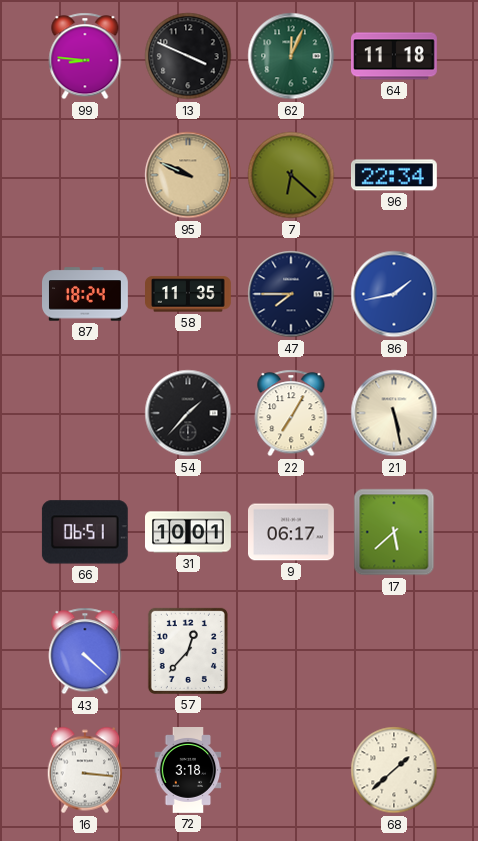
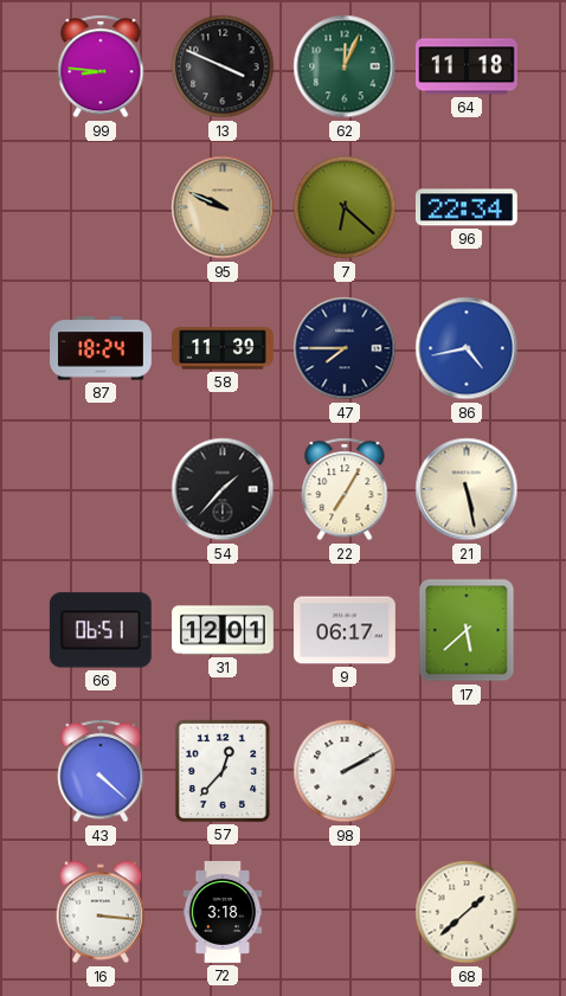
58: 11:35 -> 11:39 (224, 348)
86: 1:43 -> 4:43 (467, 348)
31: 10:01 -> 12:01 (224, 630)
98: none -> 2:10 (345, 771)
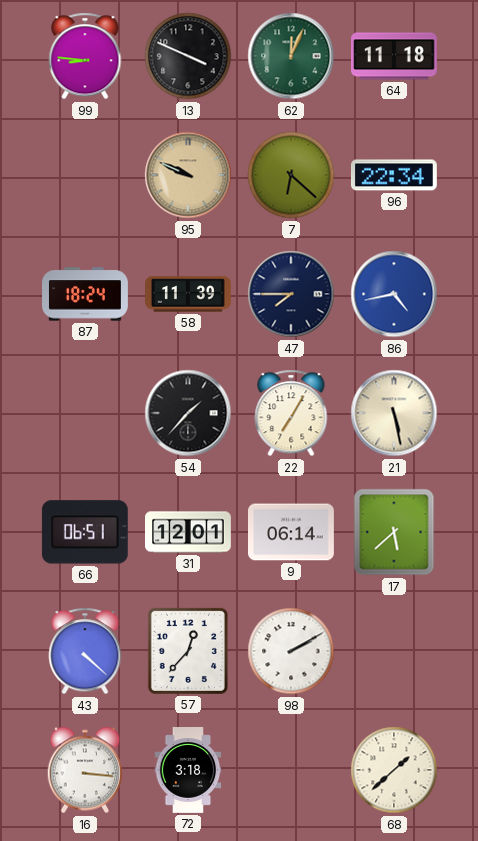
9: 06:17 -> 06:14 (292, 532)
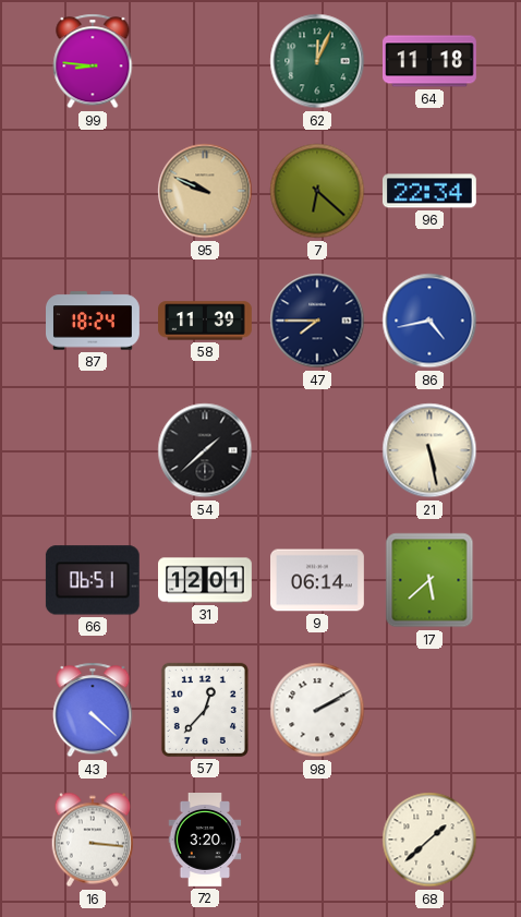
13: 3:49 -> none (188, 56)
54: 1:37 -> 1:38 (205, 450)
22: 7:05 -> none (291, 413)
72: 3:18 -> 3:20 (205, 841)
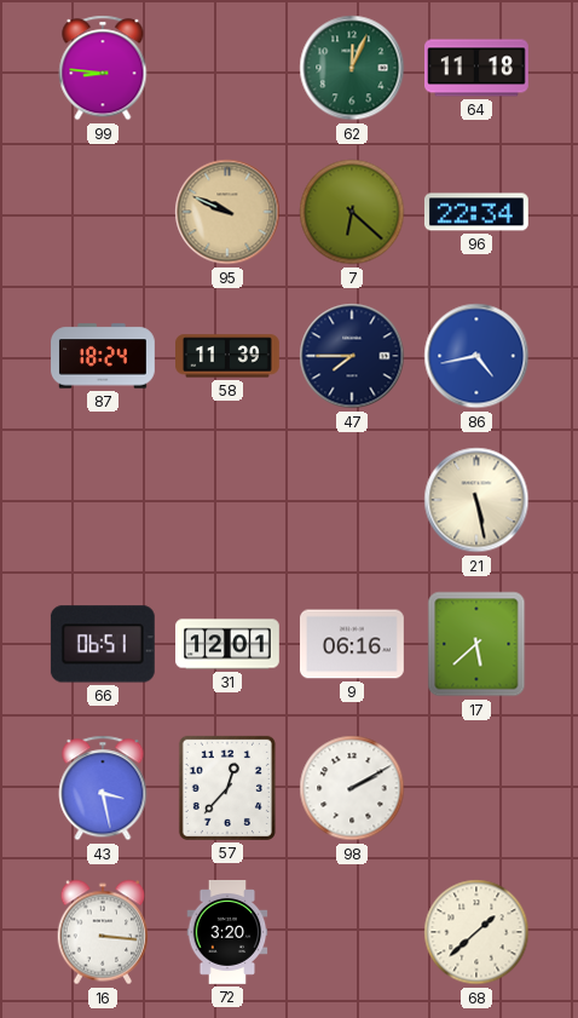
54: 1:38 -> none (205, 450)
9: 06:14 -> 06:16 (353, 644)
43: 4:22 -> 3:28 (103, 788)
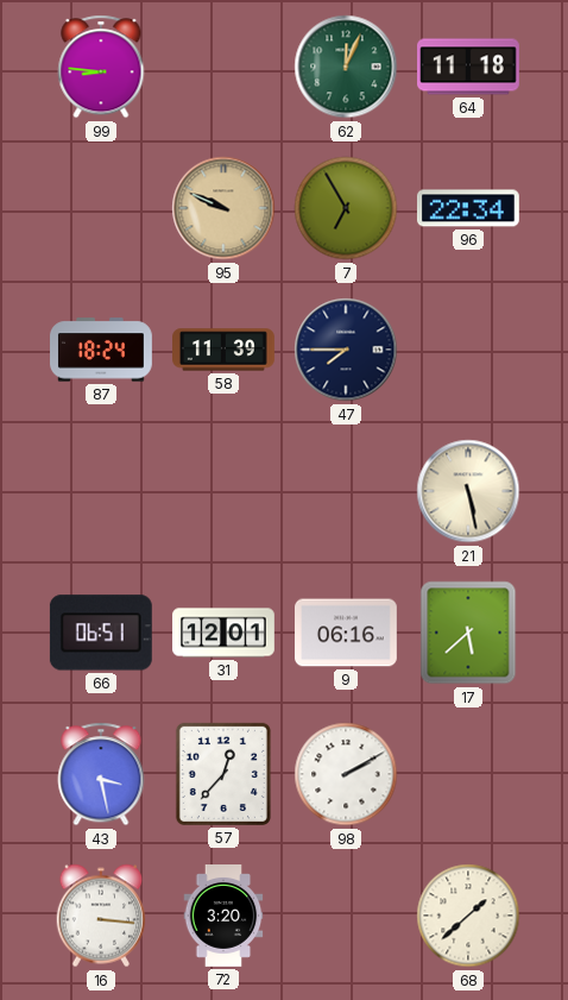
7: 6:22 -> 6:55 (346, 208)
86: 4:43 -> none (476, 356)
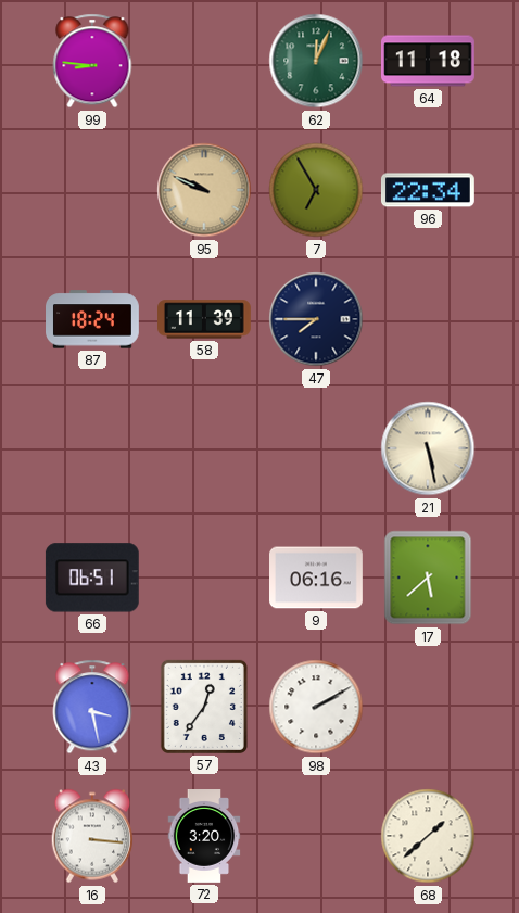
31: 12:01 -> none (225, 633)
57: 12:37 -> 12:36 (204, 707)
